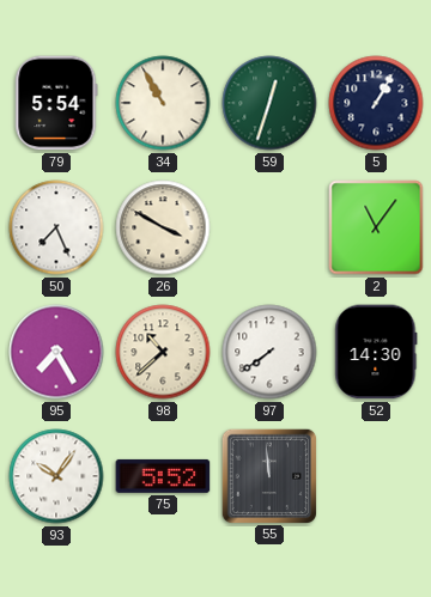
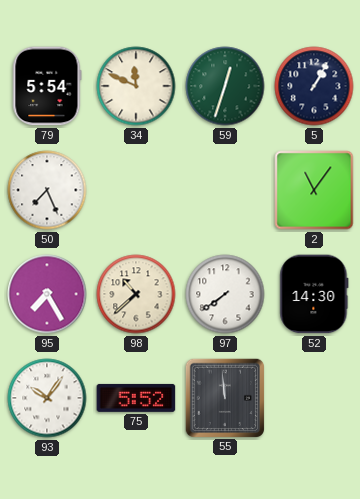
34: 10:55 -> 11:49 (136, 86)
26: 3:50 -> none (163, 227)
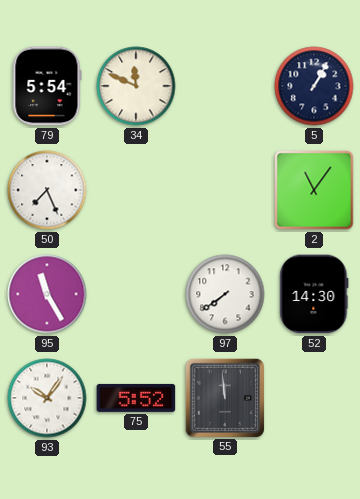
59: 12:33 -> none (225, 86)
95: 7:25 -> 11:25 (47, 294)
98: 10:38 -> none (136, 294)
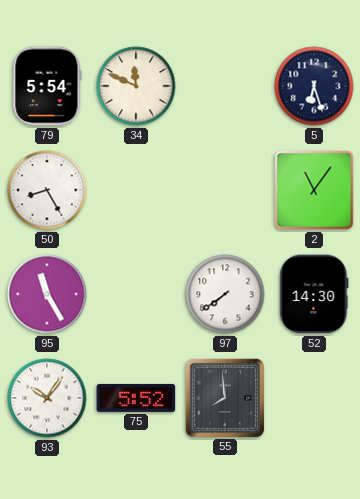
5: 1:05 -> 6:27 (314, 86)
50: 7:26 -> 8:25 (47, 190)
55: 11:59 -> 7:59 (224, 397)
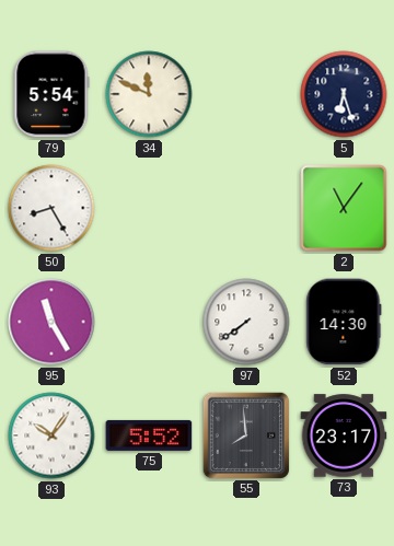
73: none -> 23:17 (344, 435)
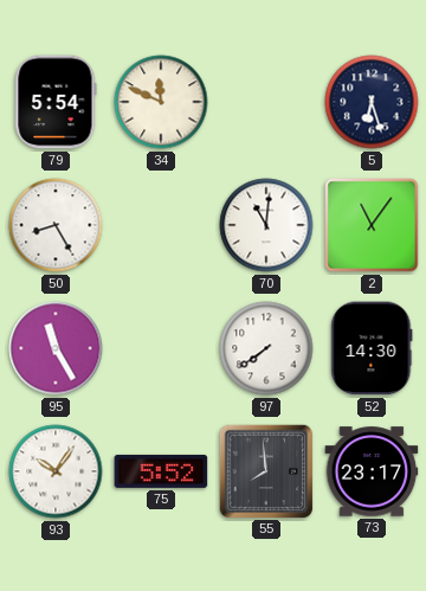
70: none -> 11:01 (266, 225)
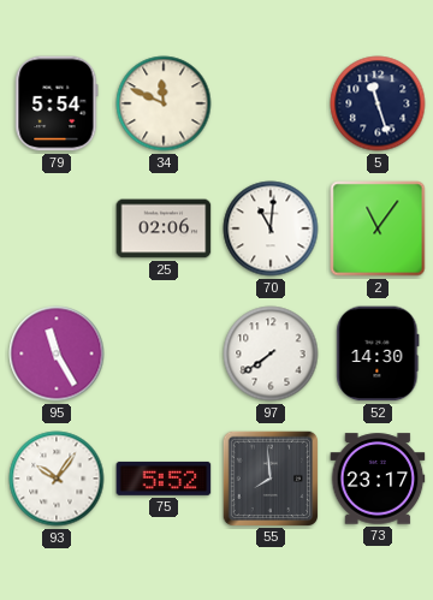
5: 6:27 -> 11:27 (378, 103)
50: 8:25 -> none (56, 225)
25: none -> 02:06 (164, 228)
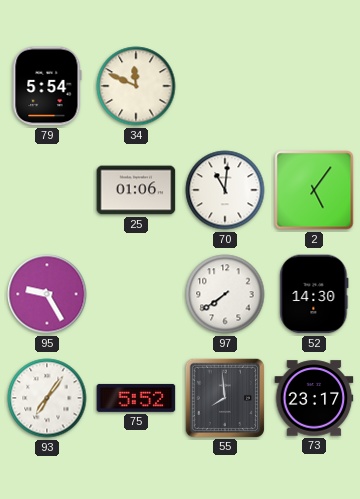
5: 11:27 -> none (378, 103)
25: 02:06 -> 01:06 (136, 190)
2: 11:06 -> 5:06 (314, 190)
95: 11:25 -> 9:25 (47, 294)
93: 10:06 -> 7:06 (47, 398)
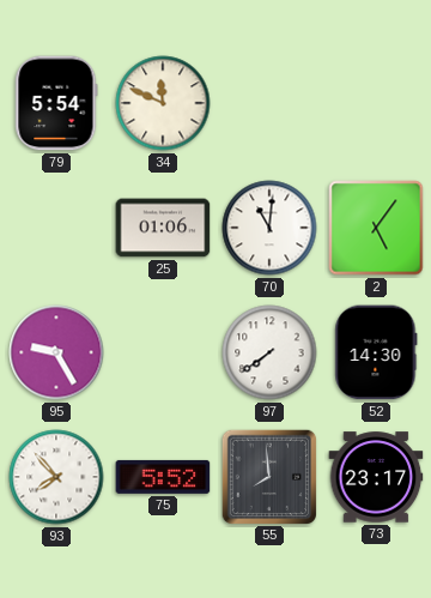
93: 7:06 -> 7:53 (56, 477)
